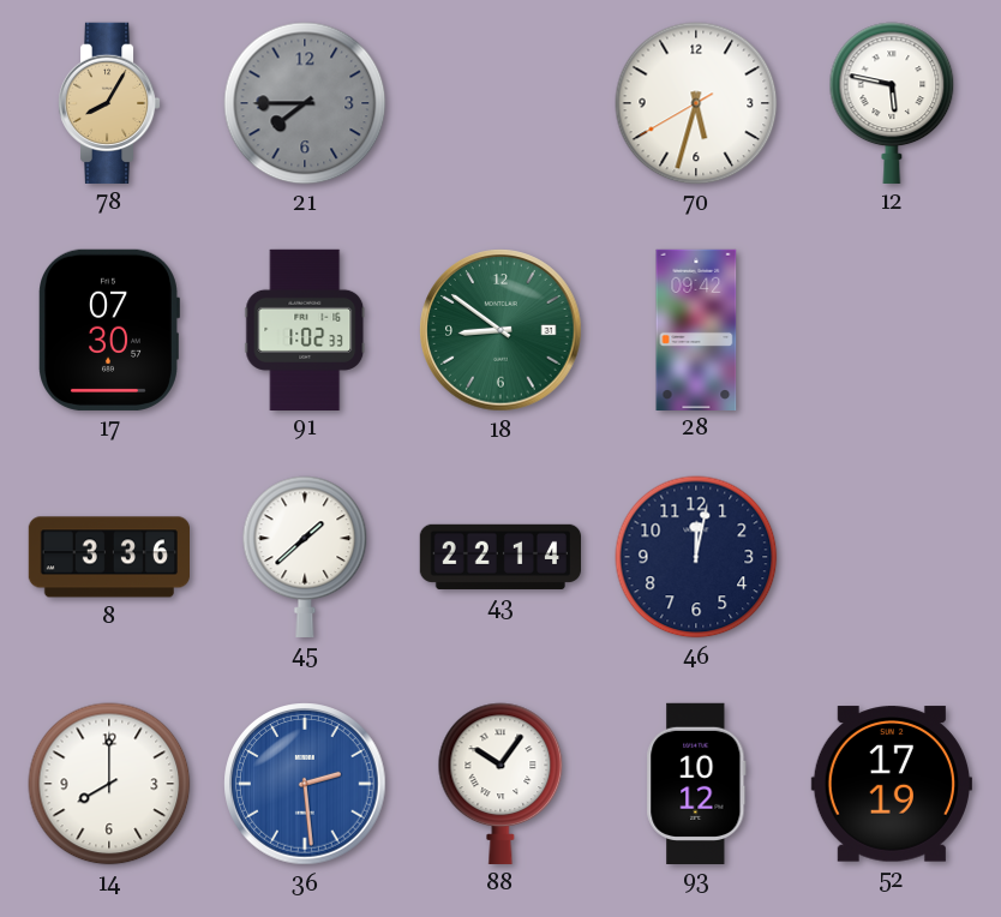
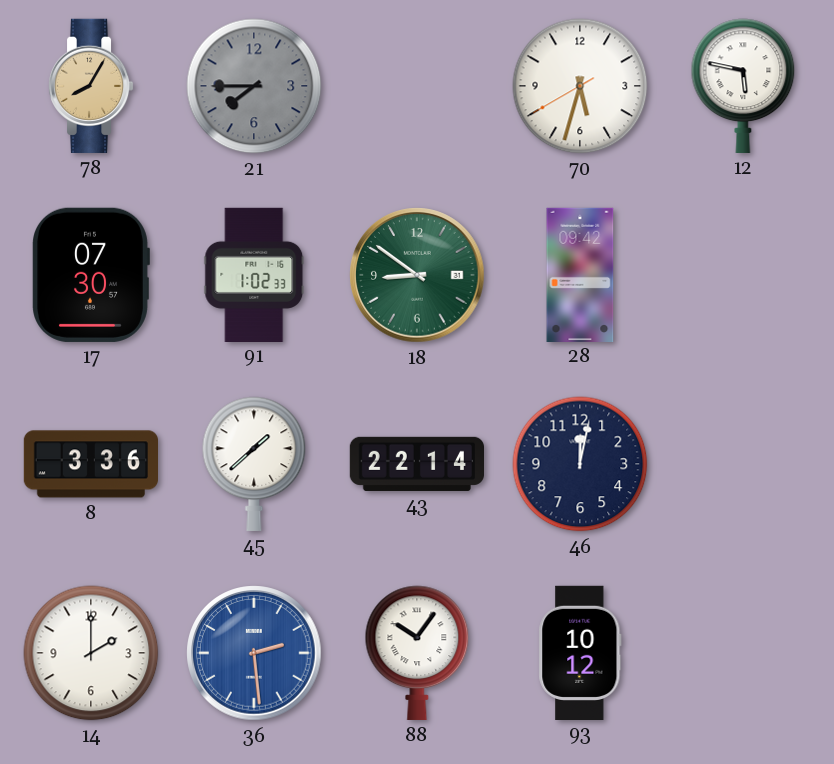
14: 8:00 -> 2:00 (91, 653)
52: 17:19 -> none (892, 784)
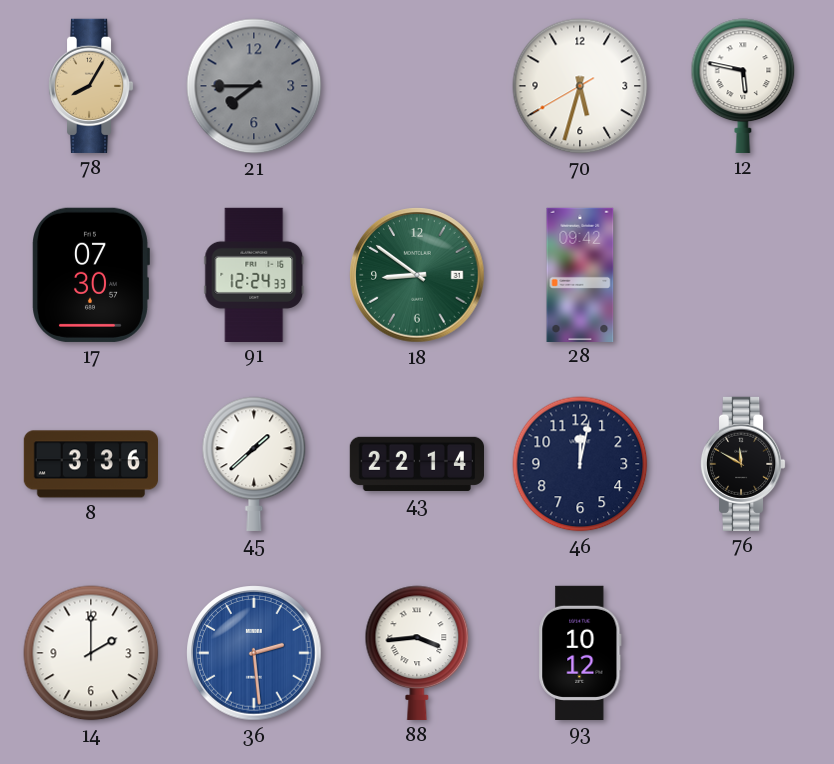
91: 1:02 -> 12:24 (254, 274)
76: none -> 11:50 (743, 464)
88: 10:06 -> 3:44 (417, 653)
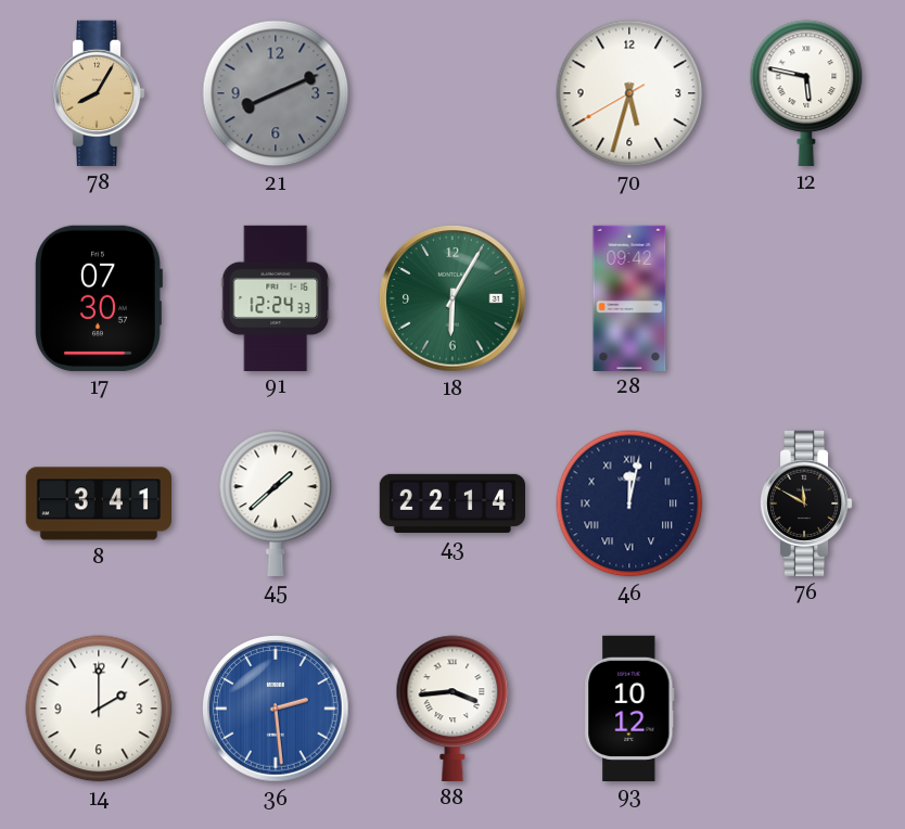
21: 7:45 -> 8:11 (276, 93)
18: 8:51 -> 6:05 (452, 298)
8: 3:36 -> 3:41 (98, 503)
46 numerals: Arabic -> Roman (629, 503)
